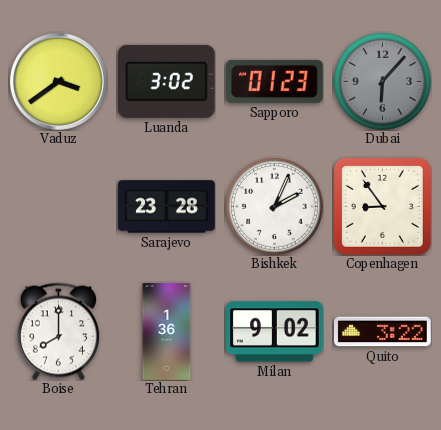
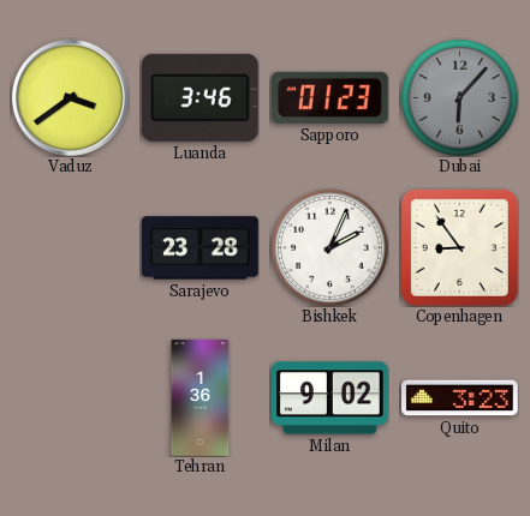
Luanda: 3:02 -> 3:46 (200, 97)
Boise: 8:00 -> none (58, 331)
Quito: 3:22 -> 3:23 (460, 398)
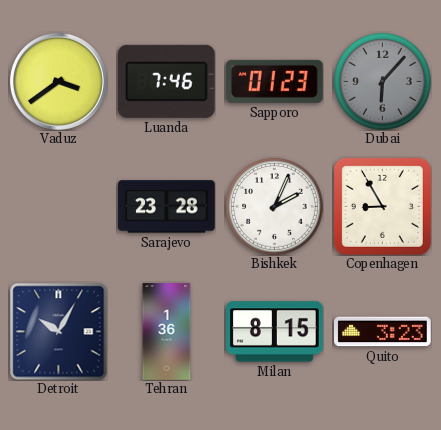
Luanda: 3:46 -> 7:46 (166, 81)
Copenhagen: 8:54 -> 8:55 (382, 206)
Detroit: none -> 10:05 (58, 331)
Milan: 9:02 -> 8:15 (275, 332)
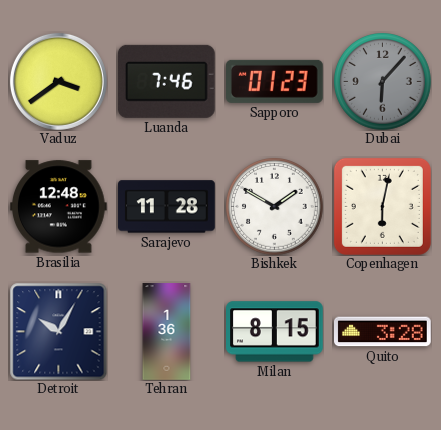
Brasilia: none -> 12:48 (59, 207)
Sarajevo: 23:28 -> 11:28 (167, 207)
Bishkek: 2:04 -> 1:50 (275, 207)
Copenhagen: 8:55 -> 6:02 (382, 206)
Quito: 3:23 -> 3:28 (383, 332)
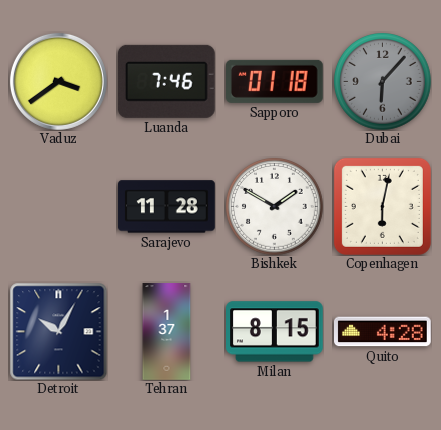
Sapporo: 01:23 -> 01:18 (275, 81)
Brasilia: 12:48 -> none (59, 207)
Tehran: 1:36 -> 1:37 (167, 332)
Quito: 3:28 -> 4:28 (383, 332)
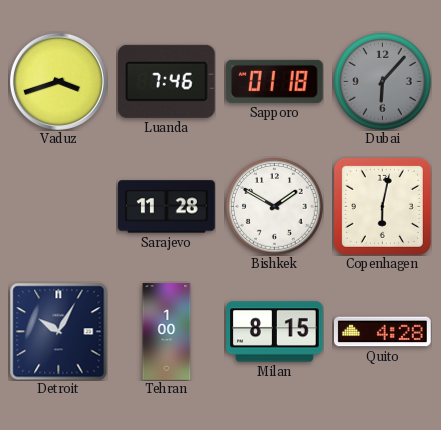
Vaduz: 3:39 -> 3:42 (58, 81)
Tehran: 1:37 -> 1:00 (167, 332)
